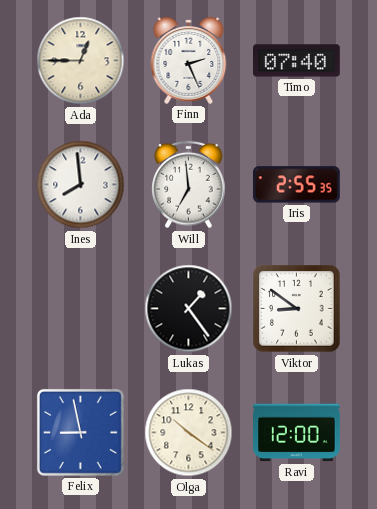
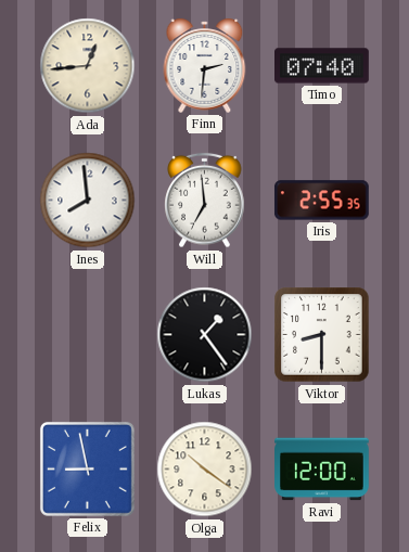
Ada: 12:45 -> 12:44 (88, 66)
Finn: 2:26 -> 2:31 (205, 65)
Viktor: 8:51 -> 8:30 (322, 335)
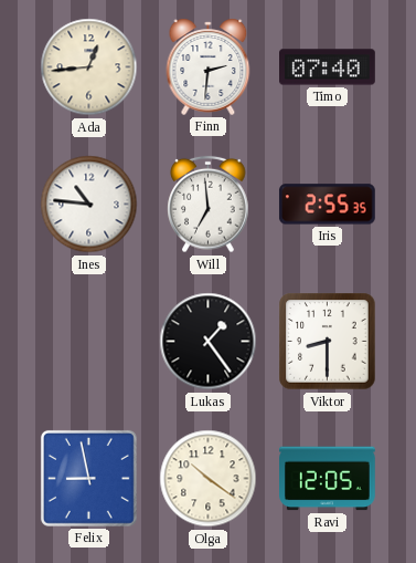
Ines: 7:59 -> 10:46 (89, 205)
Ravi: 12:00 -> 12:05 (328, 479)
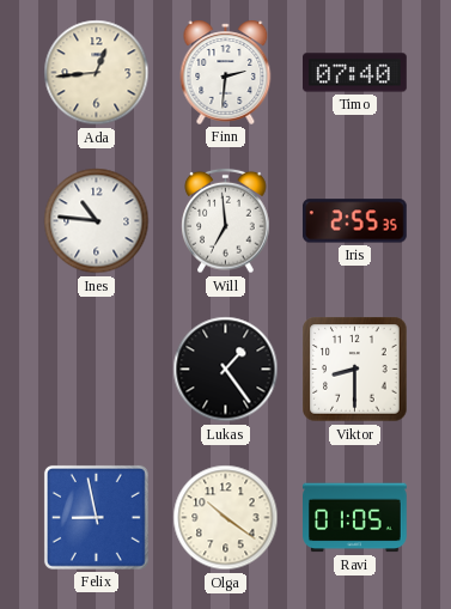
Ravi: 12:05 -> 01:05 (355, 518)
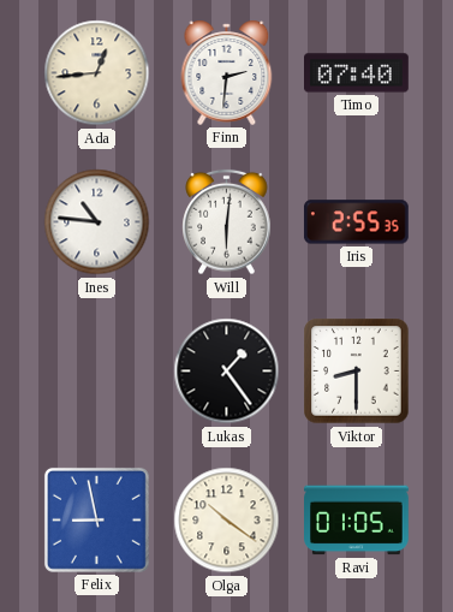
Will: 6:59 -> 6:01 (227, 222)
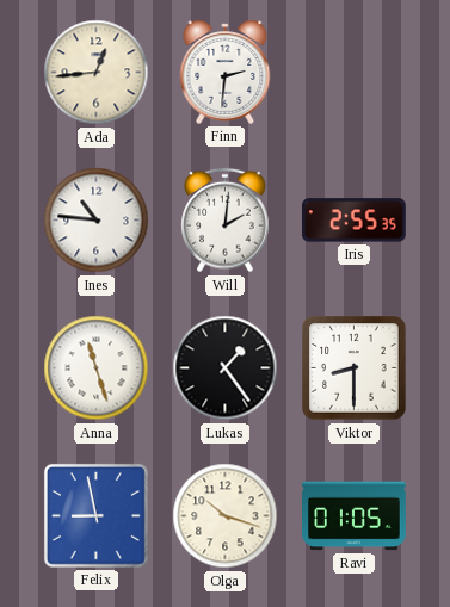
Timo: 07:40 -> none (357, 73)
Will: 6:01 -> 2:01 (226, 221)
Anna: none -> 11:27 (97, 368)
Olga: 10:21 -> 10:18 (226, 516)
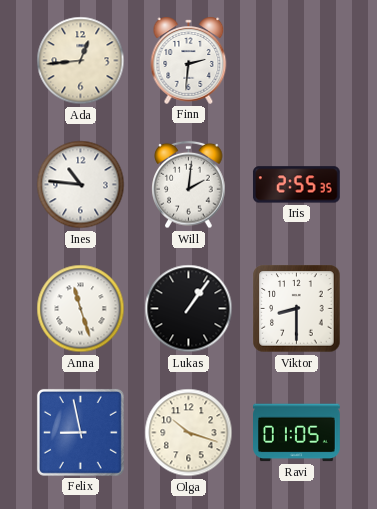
Lukas: 1:24 -> 1:06 (189, 309)
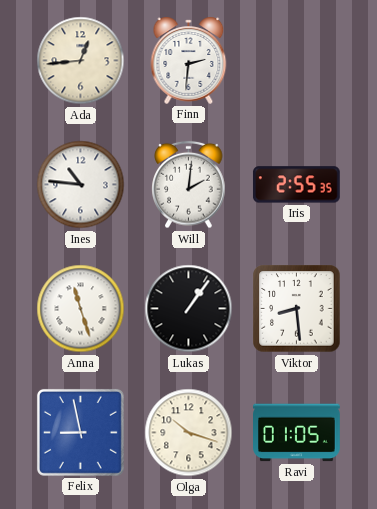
Viktor: 8:30 -> 8:29 (297, 309)
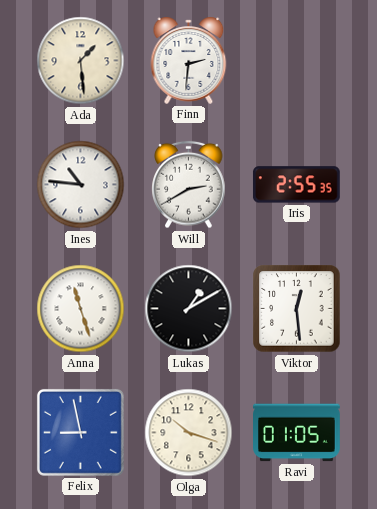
Ada: 12:44 -> 1:29 (81, 61)
Will: 2:01 -> 2:40 (189, 185)
Lukas: 1:06 -> 1:10 (189, 309)
Viktor: 8:29 -> 12:29 (297, 309)
